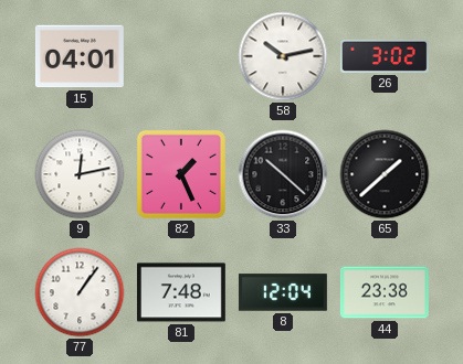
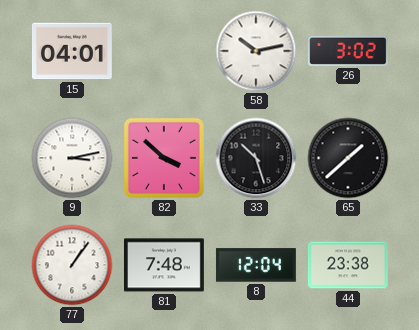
9: 12:13 -> 3:13 (72, 158)
82: 1:26 -> 3:52 (164, 158)
33: 10:22 -> 10:27 (256, 158)
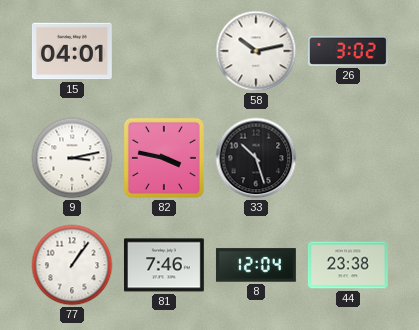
82: 3:52 -> 3:47 (164, 158)
65: 1:38 -> none (348, 158)
81: 7:48 -> 7:46 (164, 265)
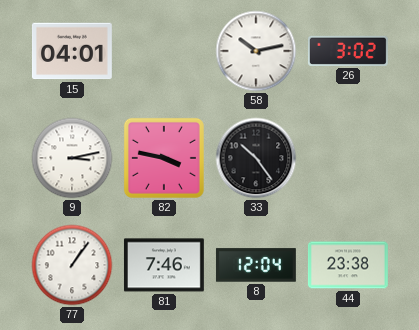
33: 10:27 -> 10:24 (256, 158)
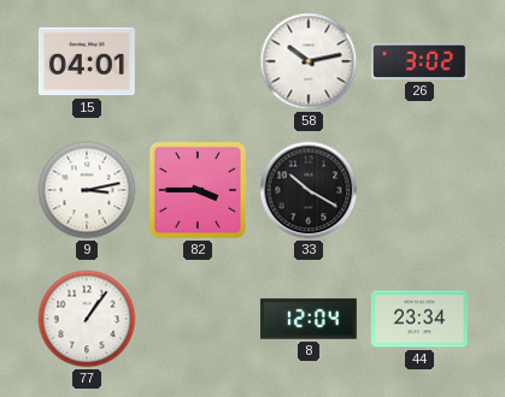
82: 3:47 -> 3:45 (198, 190)
33: 10:24 -> 10:20 (309, 190)
81: 7:46 -> none (164, 265)
44: 23:38 -> 23:34 (419, 319)
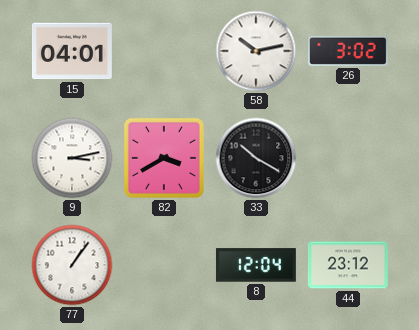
82: 3:45 -> 3:40 (164, 158)
44: 23:34 -> 23:12 (348, 265)
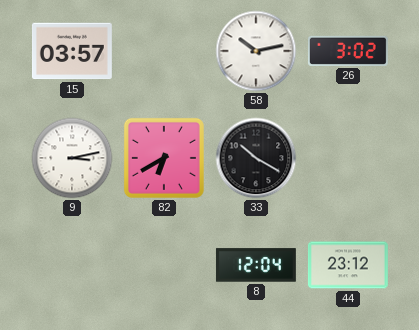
15: 04:01 -> 03:57 (72, 51)
82: 3:40 -> 6:40 (164, 158)
77: 1:06 -> none (72, 265)
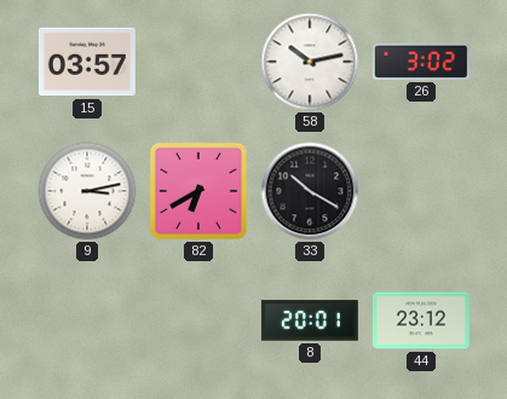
8: 12:04 -> 20:01 (310, 320)
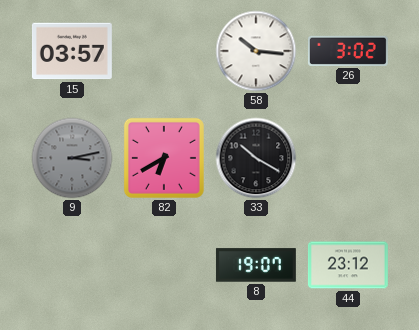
58: 10:13 -> 10:16 (256, 51)
9 dial: white -> grey (72, 158)
8: 20:01 -> 19:07 (256, 265)
